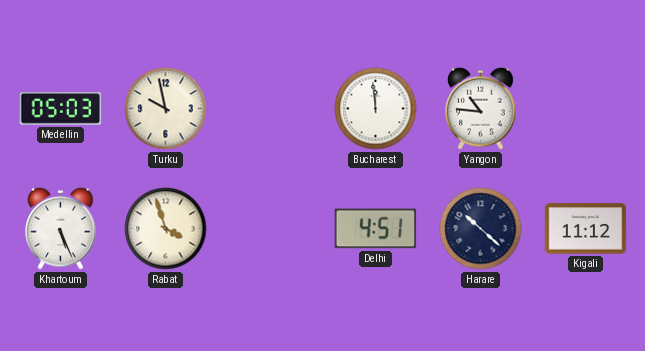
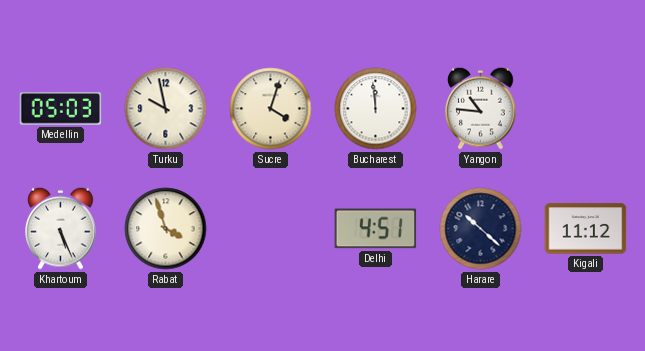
Sucre: none -> 4:03 (271, 109)
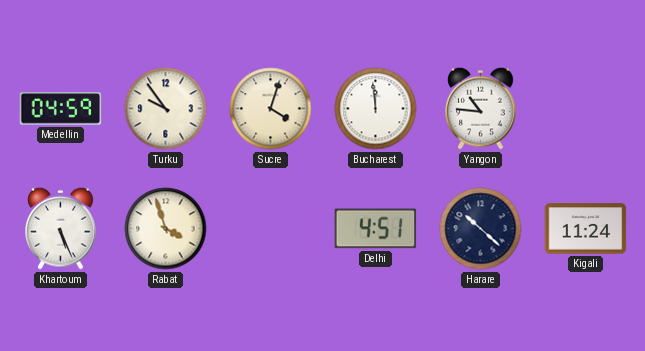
Medellin: 05:03 -> 04:59 (61, 109)
Turku: 9:58 -> 9:54 (166, 109)
Kigali: 11:12 -> 11:24 (586, 229)
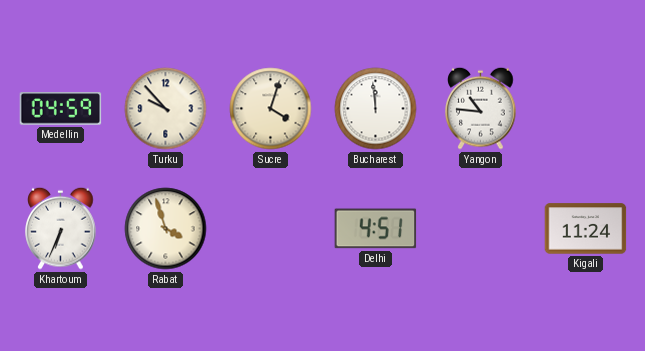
Turku: 9:54 -> 9:53 (166, 109)
Khartoum: 5:26 -> 6:34 (61, 228)
Harare: 10:22 -> none (481, 229)
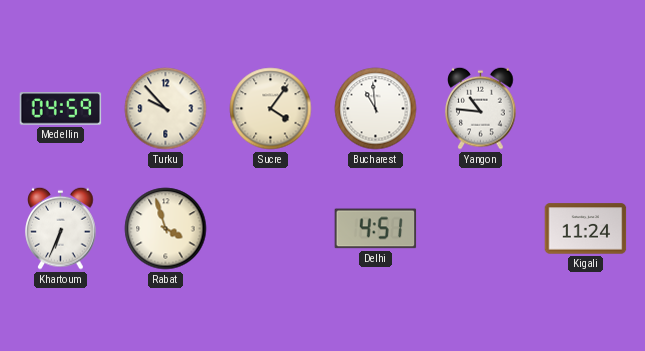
Sucre: 4:03 -> 4:06 (271, 109)
Bucharest: 11:59 -> 10:59 (376, 109)
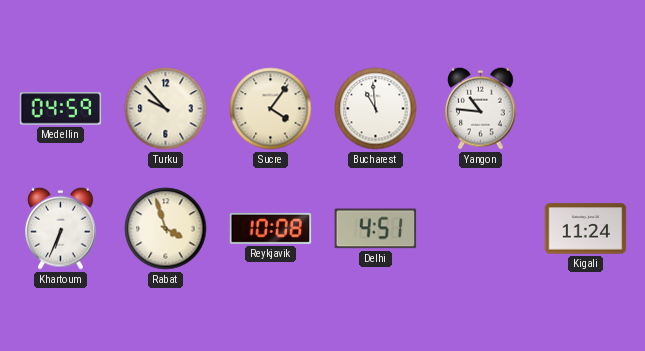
Reykjavik: none -> 10:08 (271, 228)
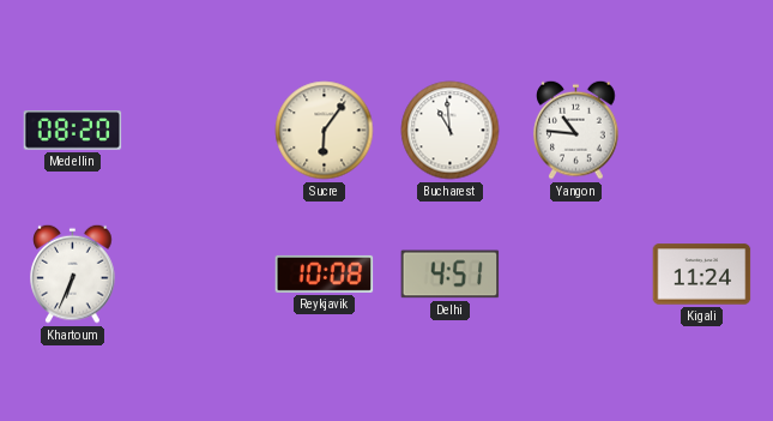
Medellin: 04:59 -> 08:20 (73, 131)
Turku: 9:53 -> none (166, 109)
Sucre: 4:06 -> 6:06 (325, 131)
Rabat: 3:57 -> none (166, 229)
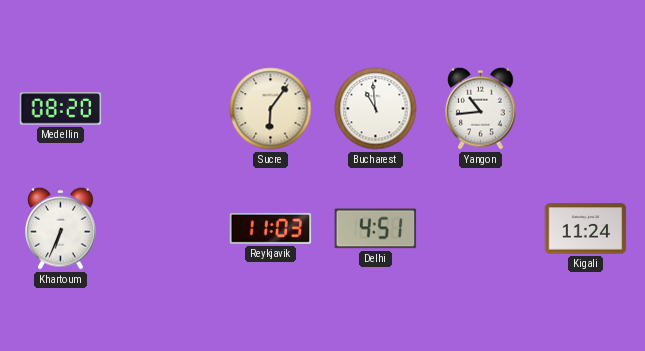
Yangon: 10:46 -> 10:44 (481, 108)
Reykjavik: 10:08 -> 11:03 (271, 228)
